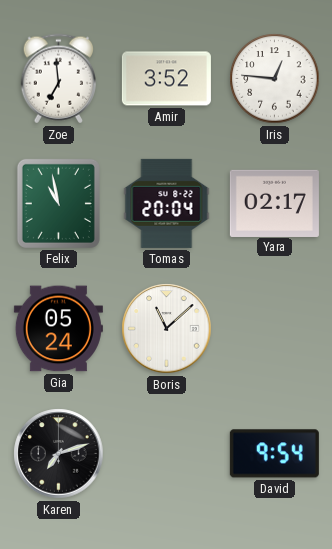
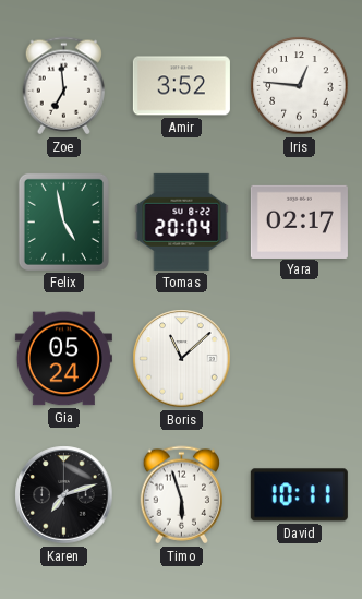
Felix: 10:58 -> 4:58 (63, 221)
Timo: none -> 5:57 (182, 495)
David: 9:54 -> 10:11 (299, 495)
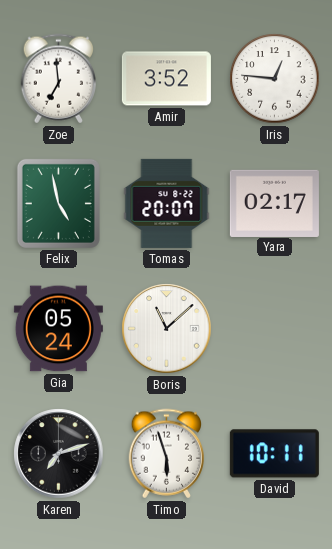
Tomas: 20:04 -> 20:07 (167, 203)
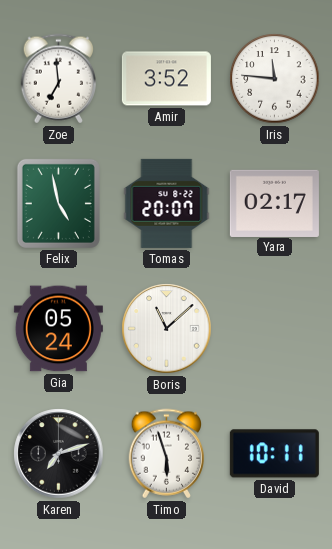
Iris: 12:46 -> 11:46 (275, 79)
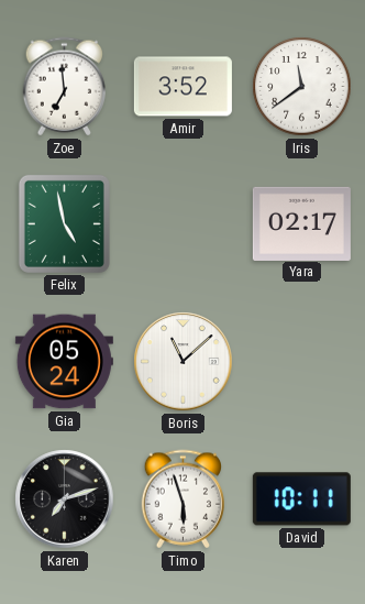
Iris: 11:46 -> 11:39 (302, 87)
Tomas: 20:07 -> none (167, 203)
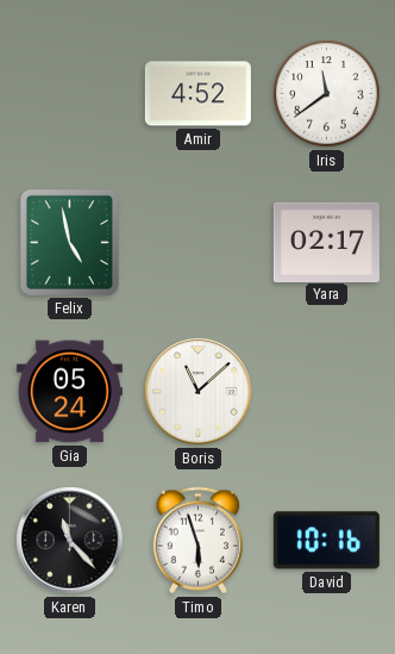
Zoe: 6:59 -> none (65, 87)
Amir: 3:52 -> 4:52 (197, 94)
Karen: 7:12 -> 11:23 (70, 541)
David: 10:11 -> 10:16 (326, 541)
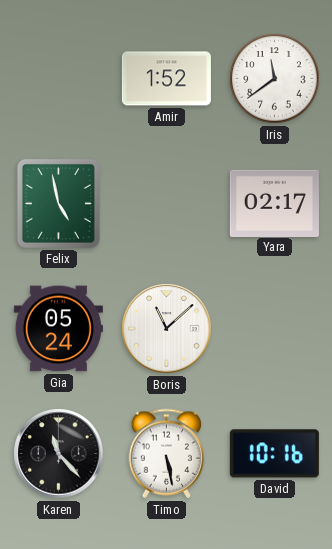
Amir: 4:52 -> 1:52 (166, 79)
Timo: 5:57 -> 5:28 (167, 454)
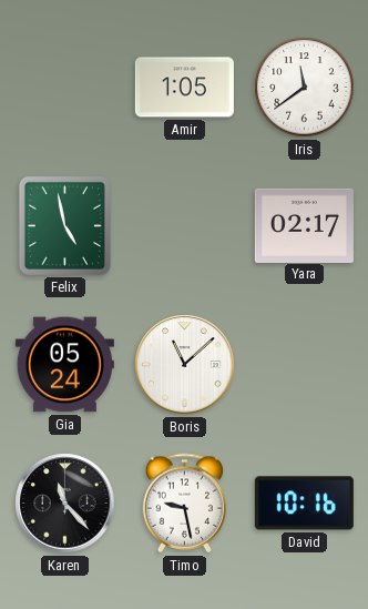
Amir: 1:52 -> 1:05 (184, 88)
Timo: 5:28 -> 9:28 (185, 504)
